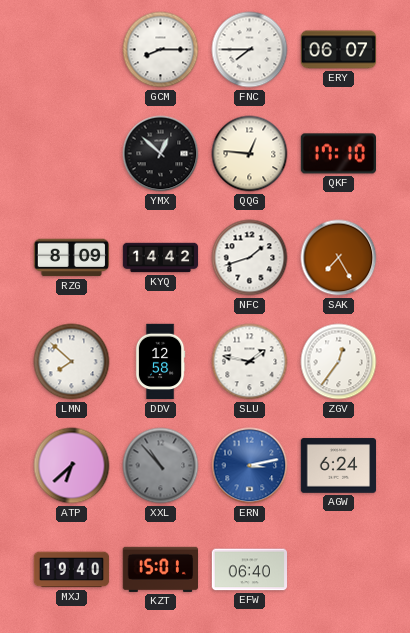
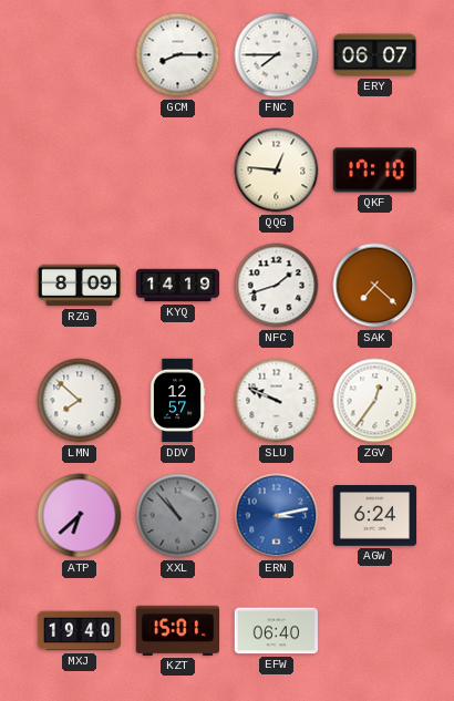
YMX: 12:52 -> none (161, 154)
KYQ: 14:42 -> 14:19 (178, 286)
SAK: 7:25 -> 7:22 (375, 286)
DDV: 12:58 -> 12:57 (177, 401)
SLU: 1:47 -> 9:49 (277, 401)
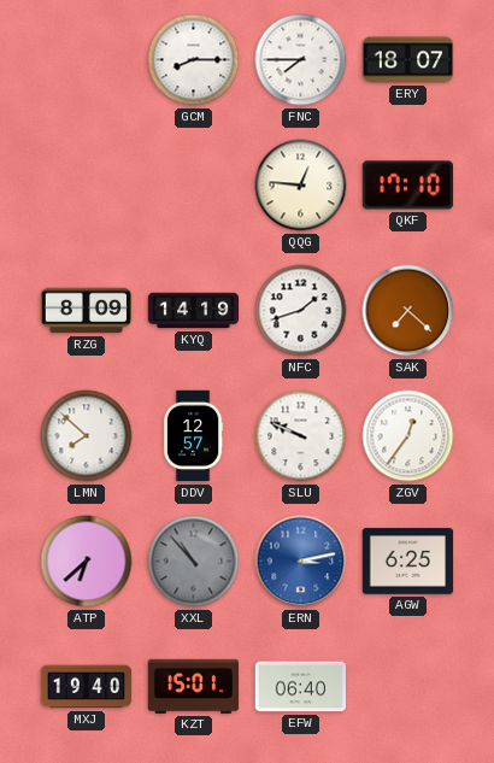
ERY: 06:07 -> 18:07 (408, 60)
AGW: 6:24 -> 6:25 (408, 562)
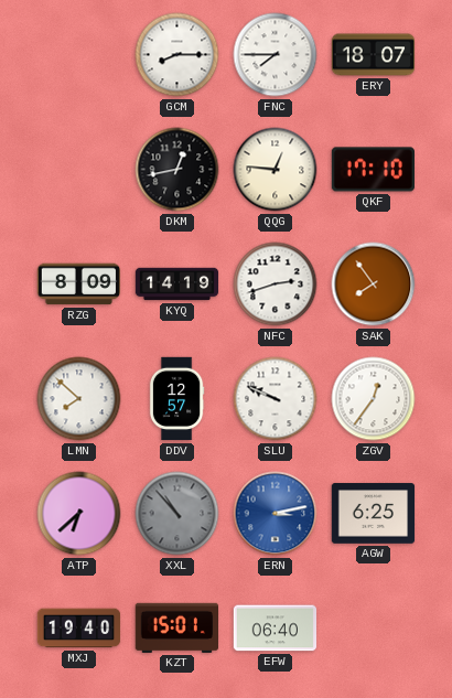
DKM: none -> 12:43 (177, 170)
NFC: 1:42 -> 2:42 (276, 284)
SAK: 7:22 -> 7:54 (374, 284)
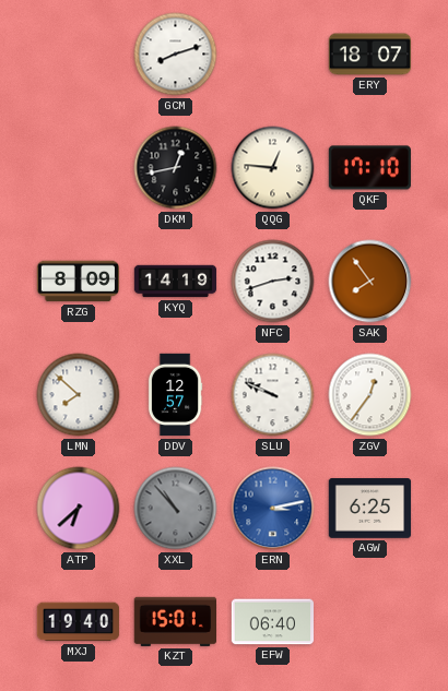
GCM: 8:15 -> 8:12 (176, 55)
FNC: 7:45 -> none (276, 55)
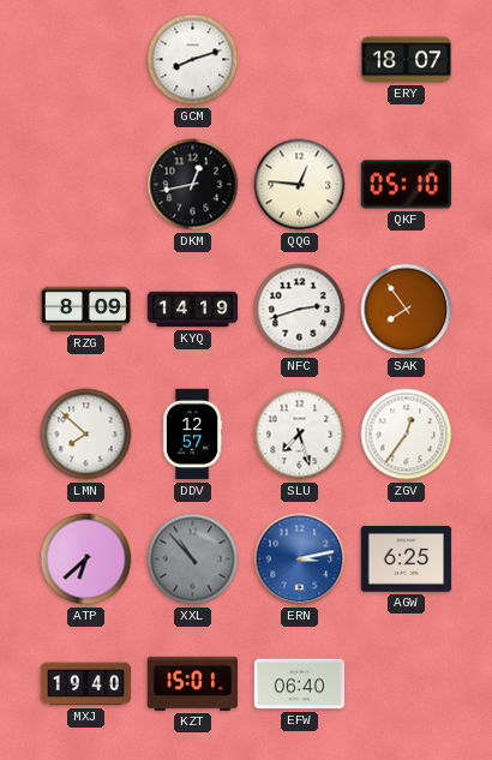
QKF: 17:10 -> 05:10 (406, 185)
SLU: 9:49 -> 7:27 (300, 435)
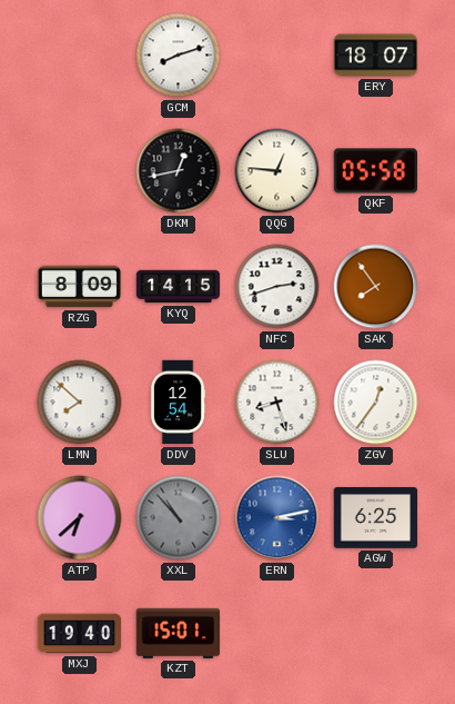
QKF: 05:10 -> 05:58 (375, 171)
KYQ: 14:19 -> 14:15 (179, 287)
DDV: 12:57 -> 12:54 (178, 403)
SLU: 7:27 -> 8:27 (277, 403)
EFW: 06:40 -> none (300, 684)
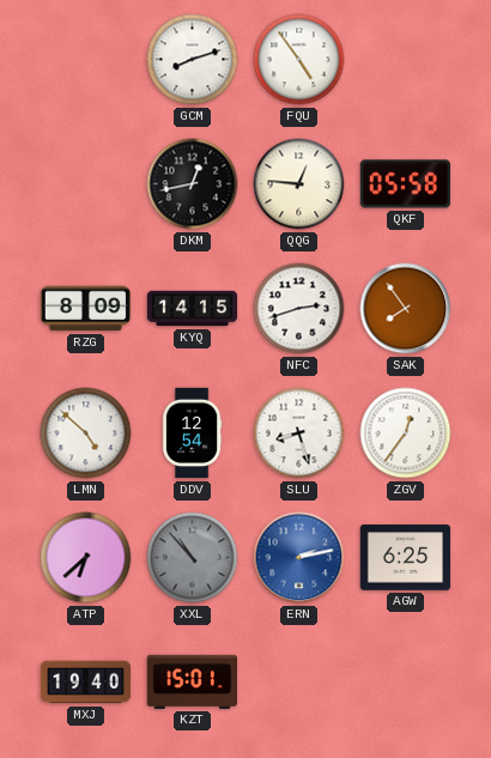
FQU: none -> 4:54 (299, 60)
ERY: 18:07 -> none (376, 56)
LMN: 7:52 -> 4:52 (86, 433)
ERN: 3:13 -> 2:13 (299, 558)
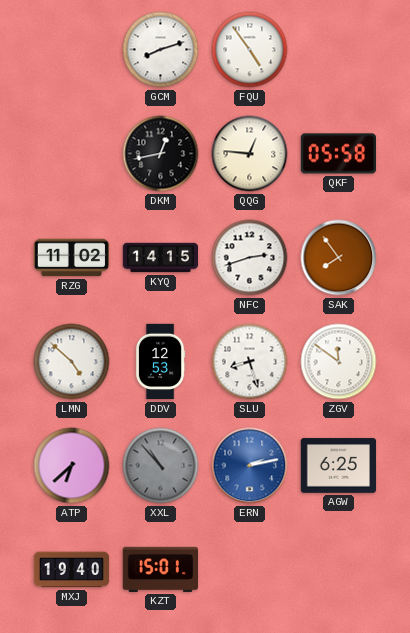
RZG: 8:09 -> 11:02 (71, 258)
DDV: 12:54 -> 12:53 (160, 362)
ZGV: 12:36 -> 11:51 (339, 362)
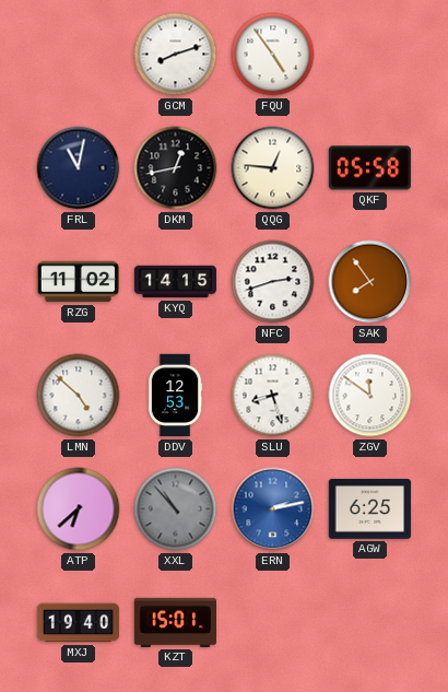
FRL: none -> 11:02 (79, 168)
